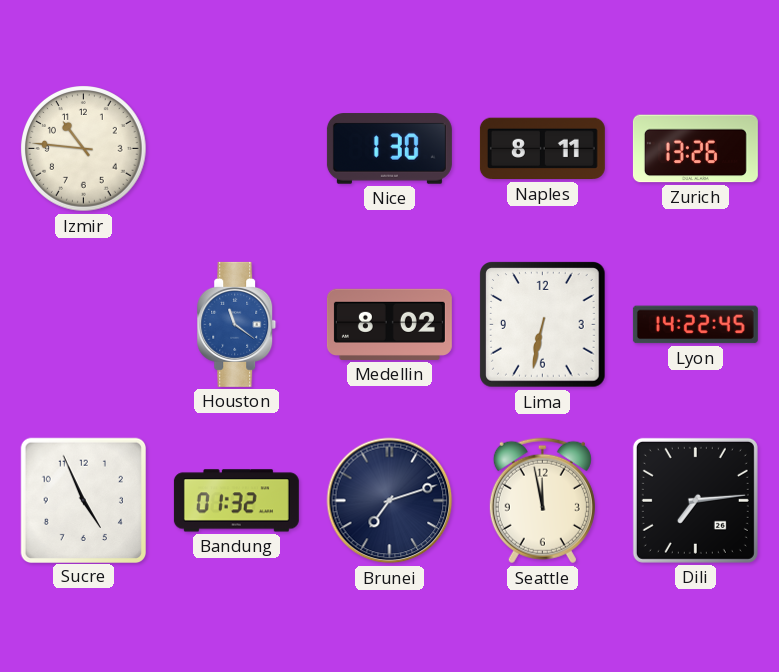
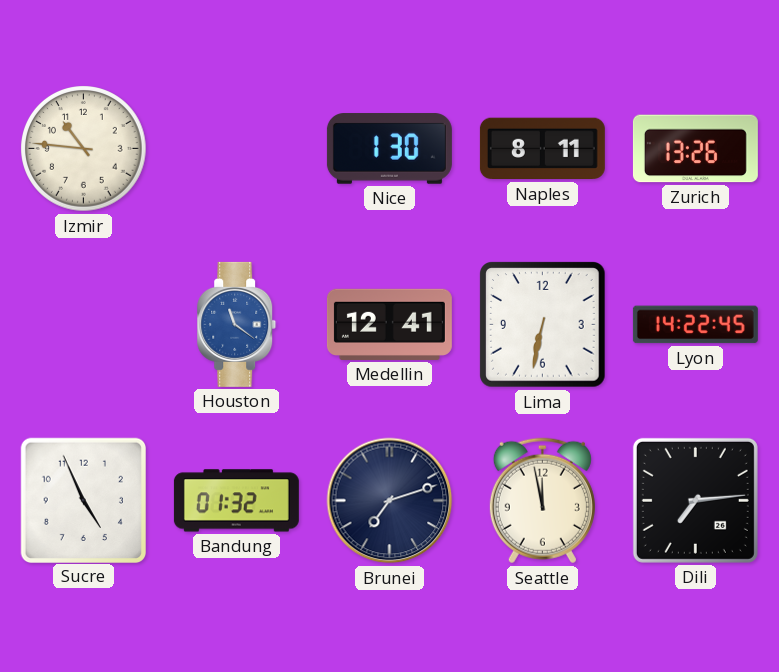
Medellin: 8:02 -> 12:41 (389, 324)
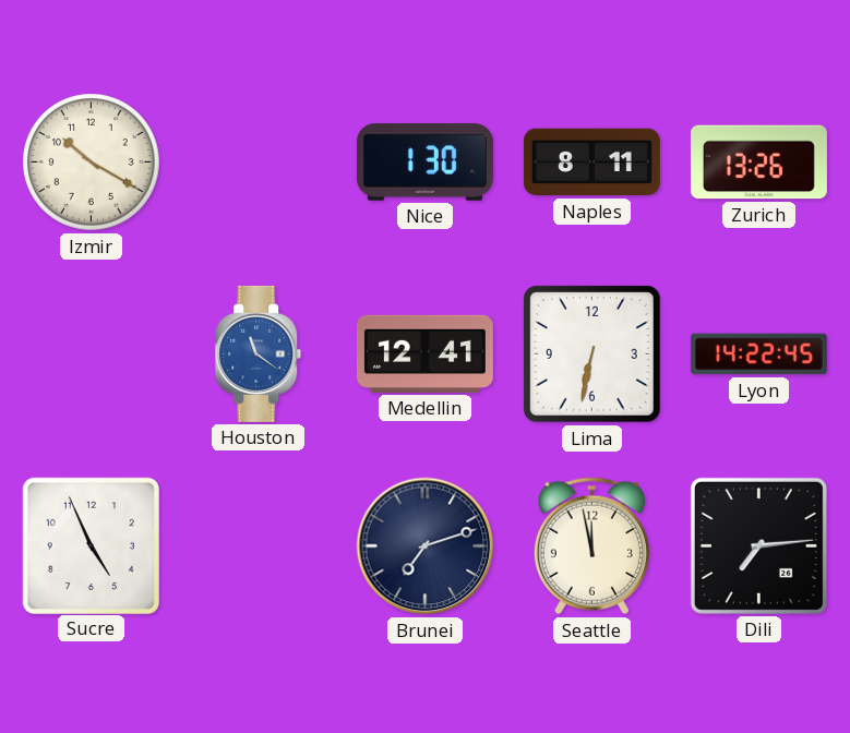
Izmir: 10:46 -> 10:20 (92, 163)
Bandung: 01:32 -> none (236, 501)
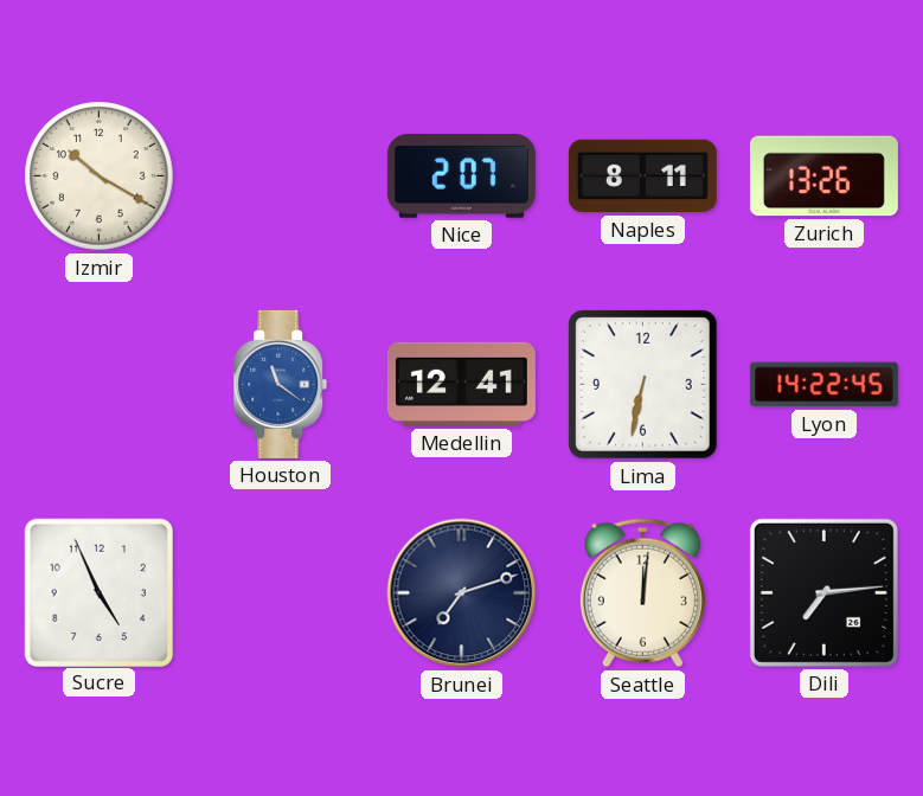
Nice: 1:30 -> 2:07 (461, 176)
Seattle: 11:58 -> 12:01 (642, 593)
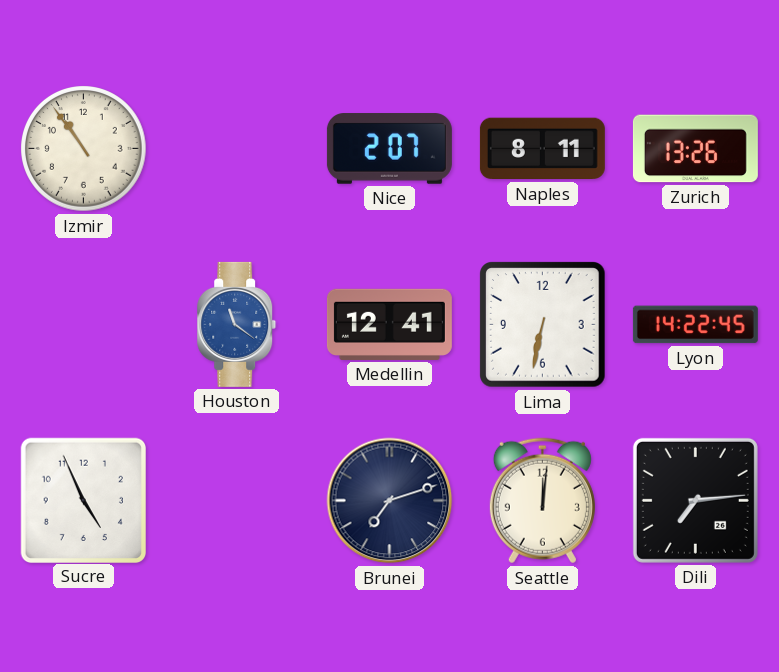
Izmir: 10:20 -> 10:54 (84, 149)
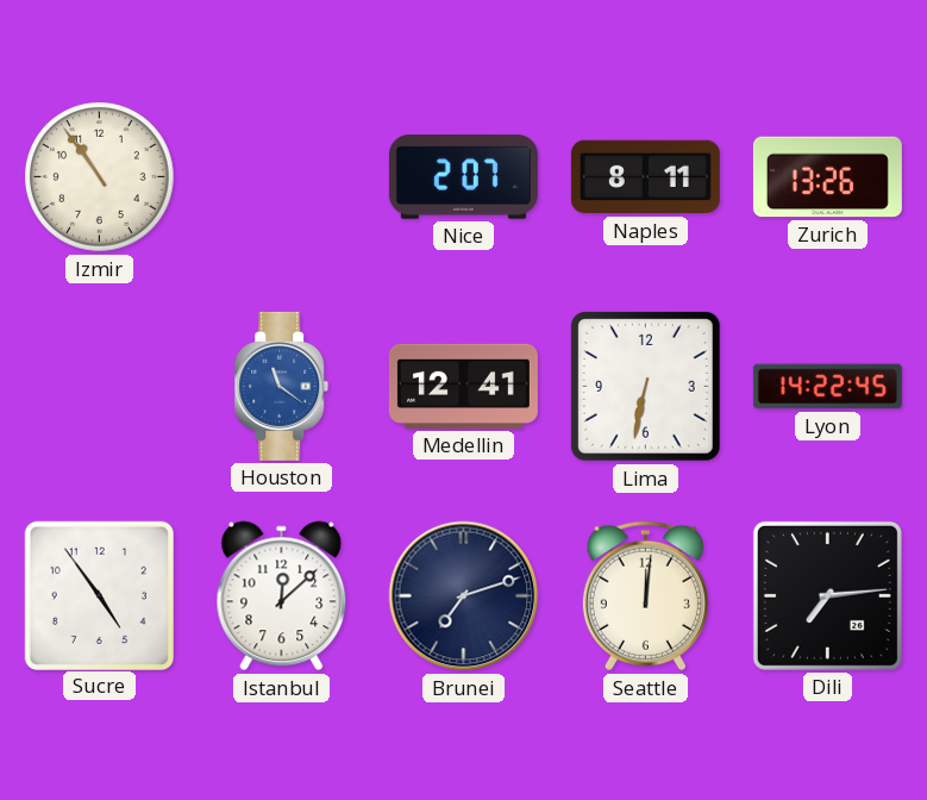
Sucre: 4:56 -> 4:54 (99, 595)
Istanbul: none -> 12:08 (282, 596)
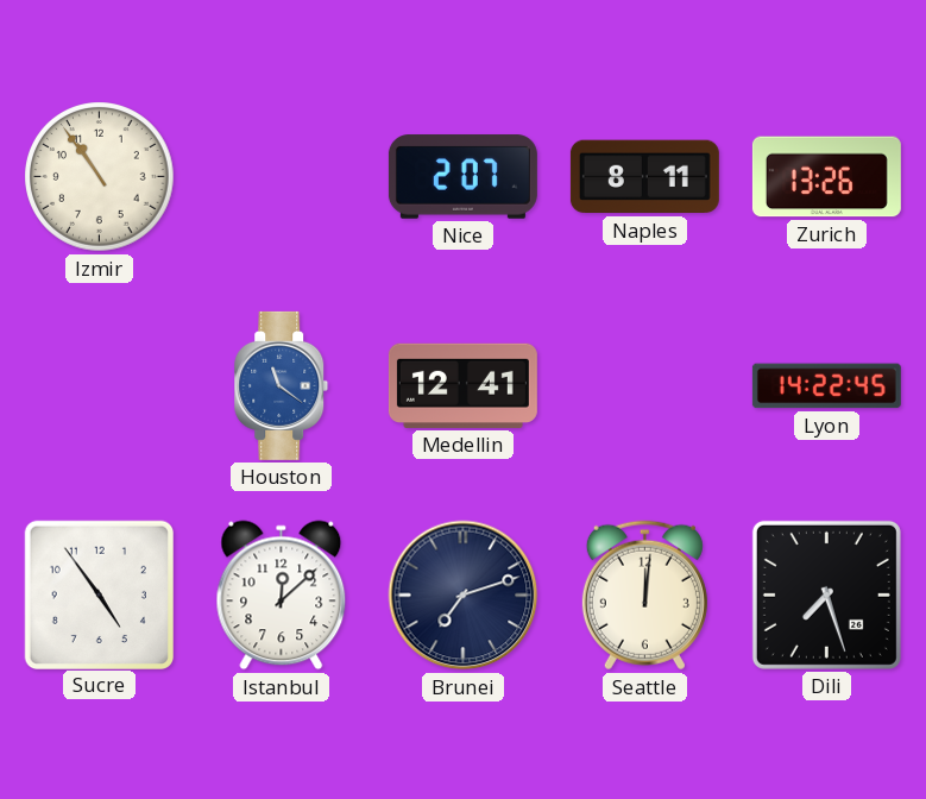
Lima: 6:32 -> none (646, 387)
Dili: 7:14 -> 7:27 (826, 594)
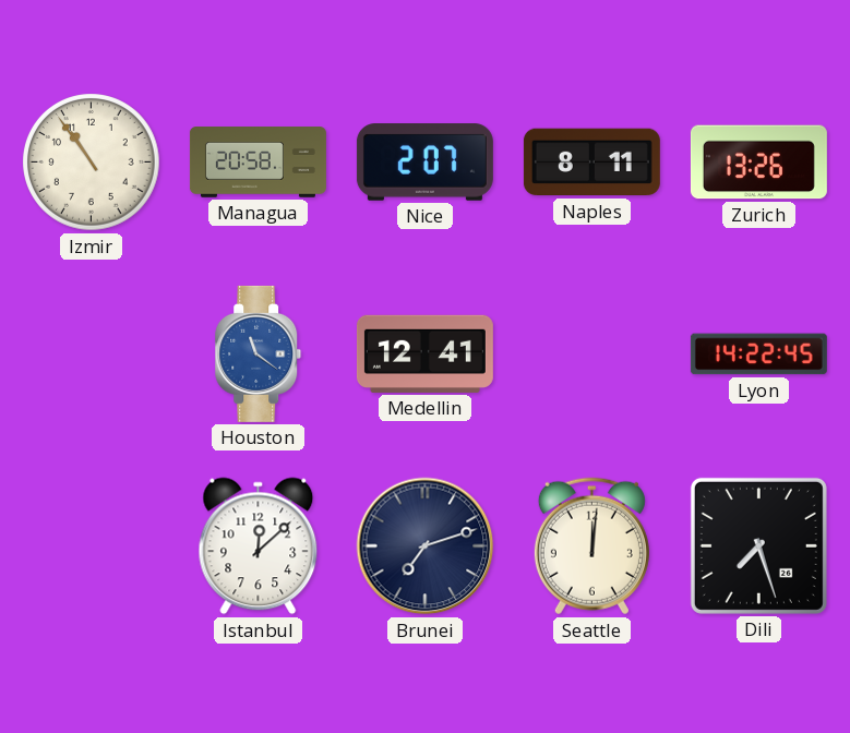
Managua: none -> 20:58 (258, 163)
Sucre: 4:54 -> none (99, 594)
